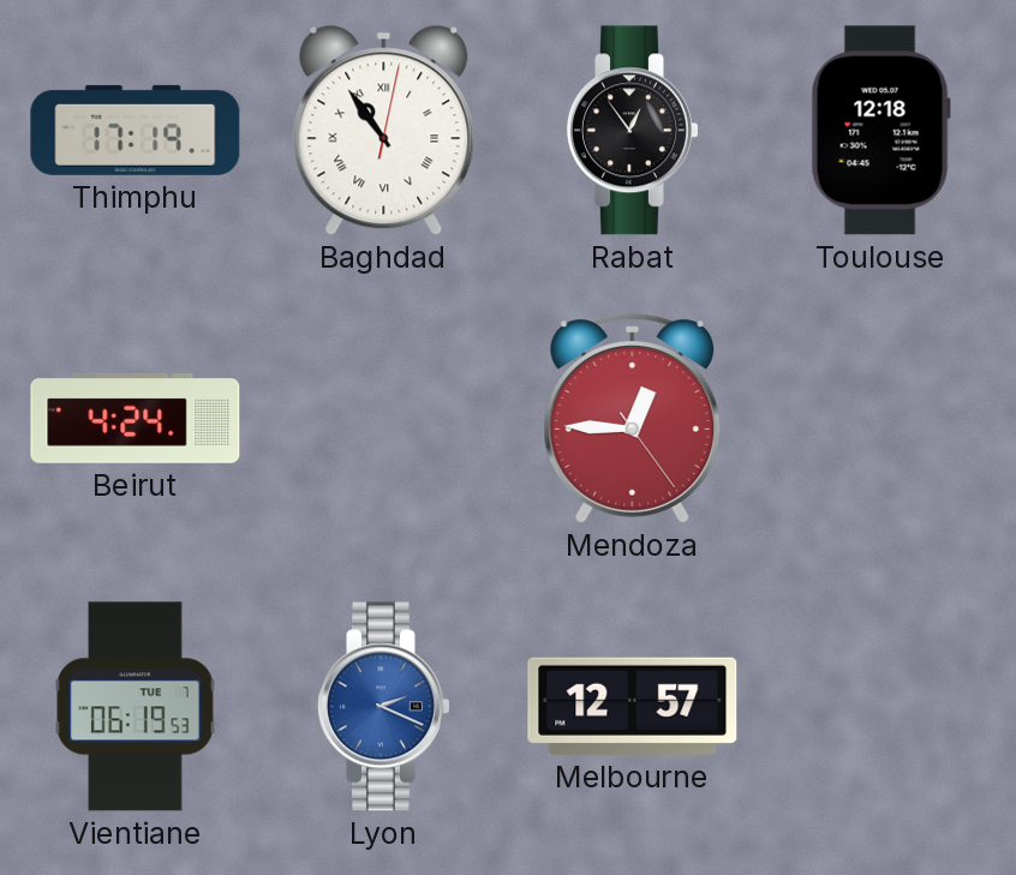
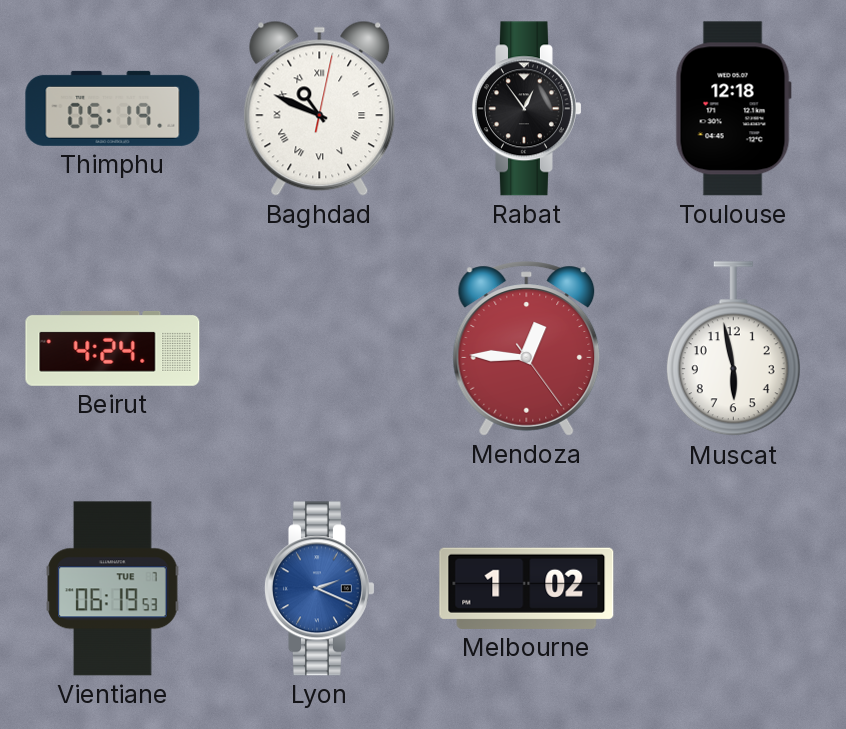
Thimphu: 17:19 -> 05:19 (113, 108)
Baghdad: 10:54 -> 10:49 (320, 108)
Muscat: none -> 5:58 (733, 349)
Melbourne: 12:57 -> 1:02 (527, 588)
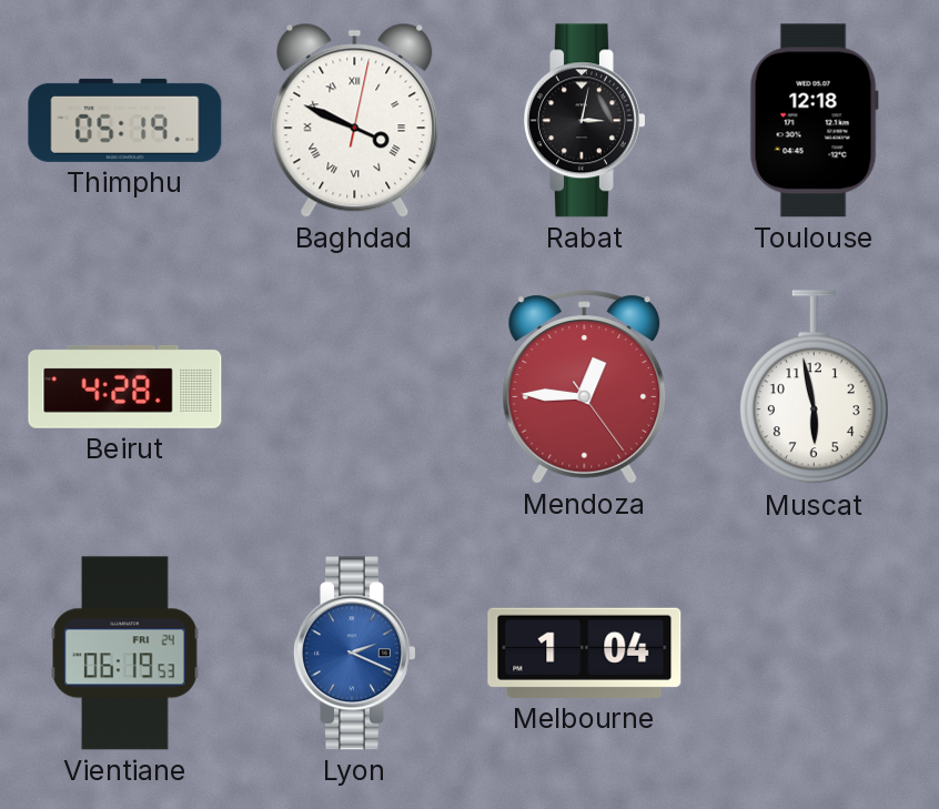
Baghdad: 10:49 -> 3:49 (355, 120)
Rabat: 12:54 -> 3:02 (584, 121)
Beirut: 4:24 -> 4:28 (125, 386)
Vientiane date: TUE 7 -> FRI 24 (125, 654)
Melbourne: 1:02 -> 1:04 (585, 653)
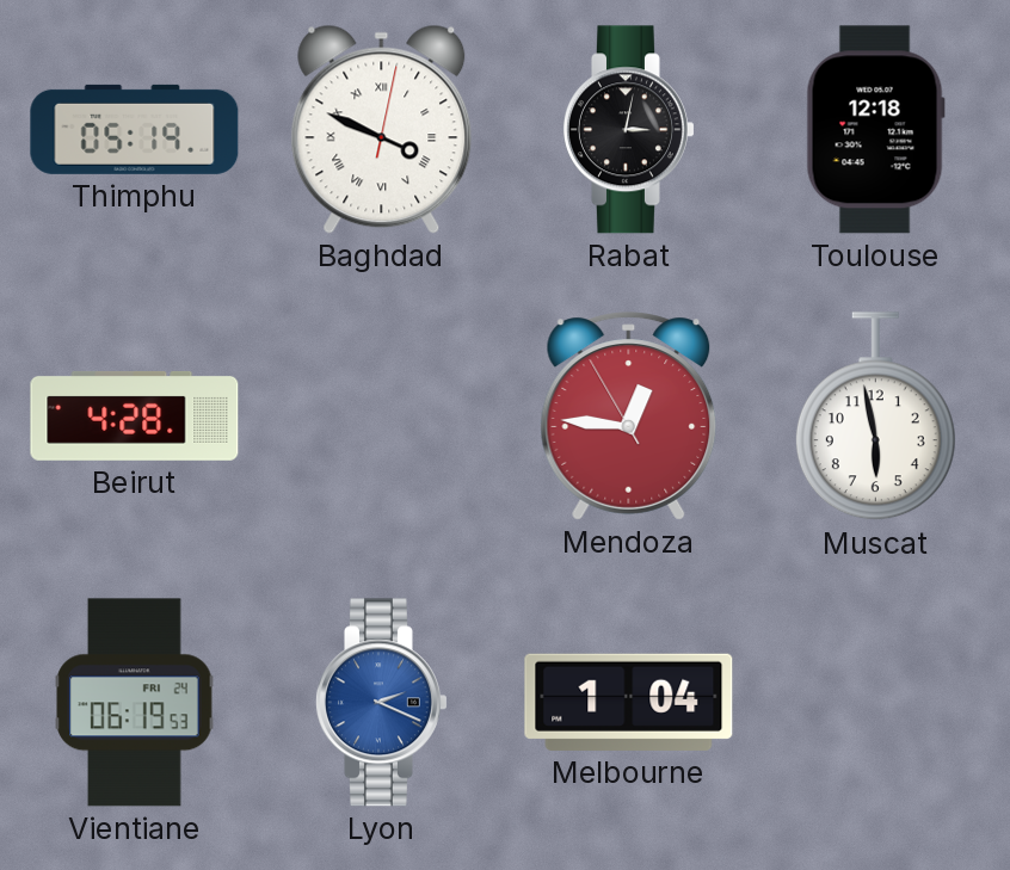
Mendoza: 12:45:24 -> 12:45:55 (629, 417)
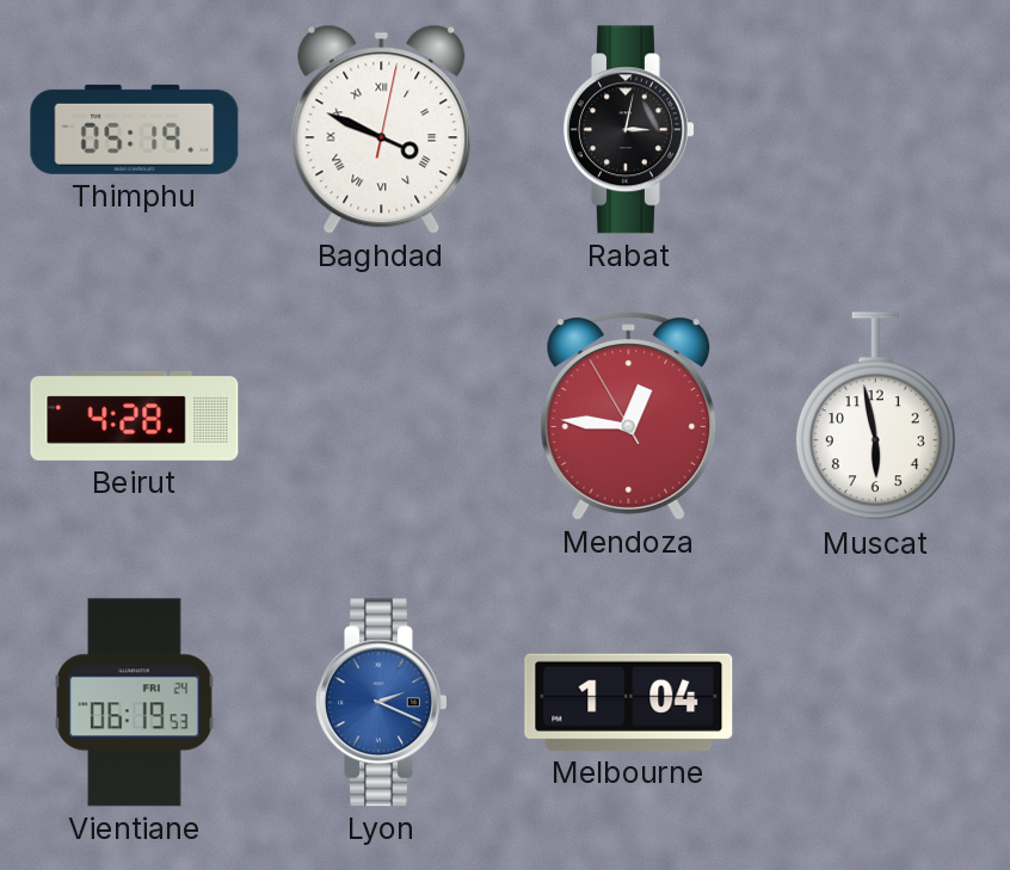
Toulouse: 12:18 -> none (875, 130)
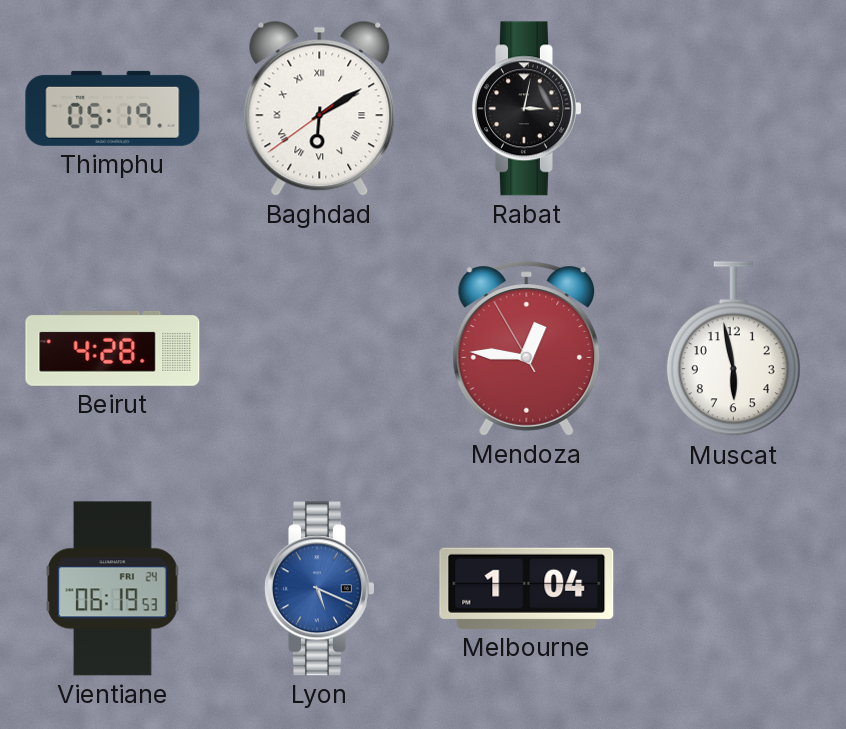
Baghdad: 3:49 -> 6:09 (320, 108)
Lyon: 2:19 -> 5:19 (319, 589)
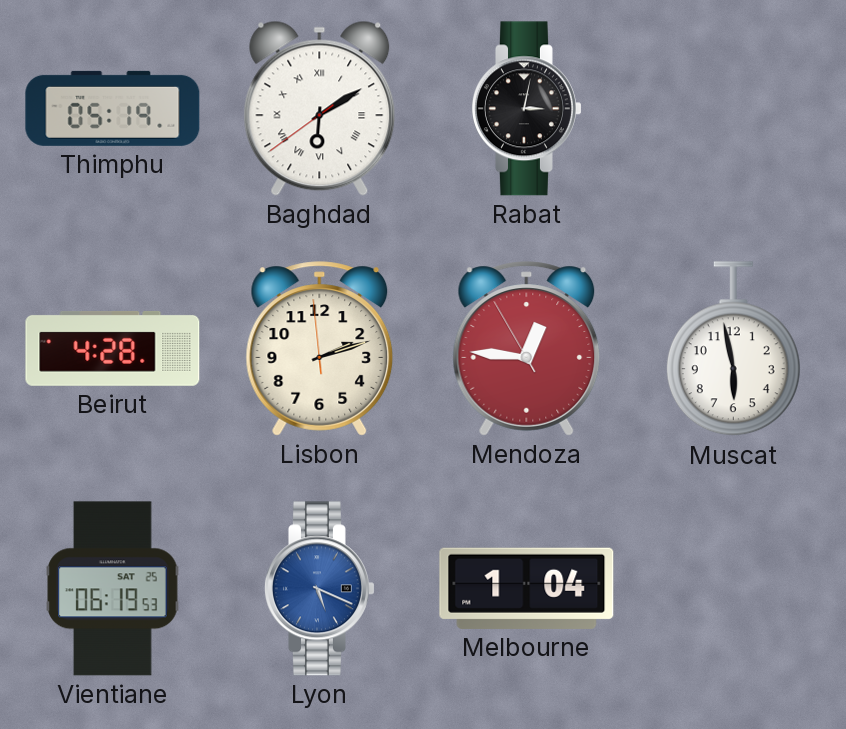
Lisbon: none -> 2:11 (320, 349)
Vientiane date: FRI 24 -> SAT 25 (113, 589)
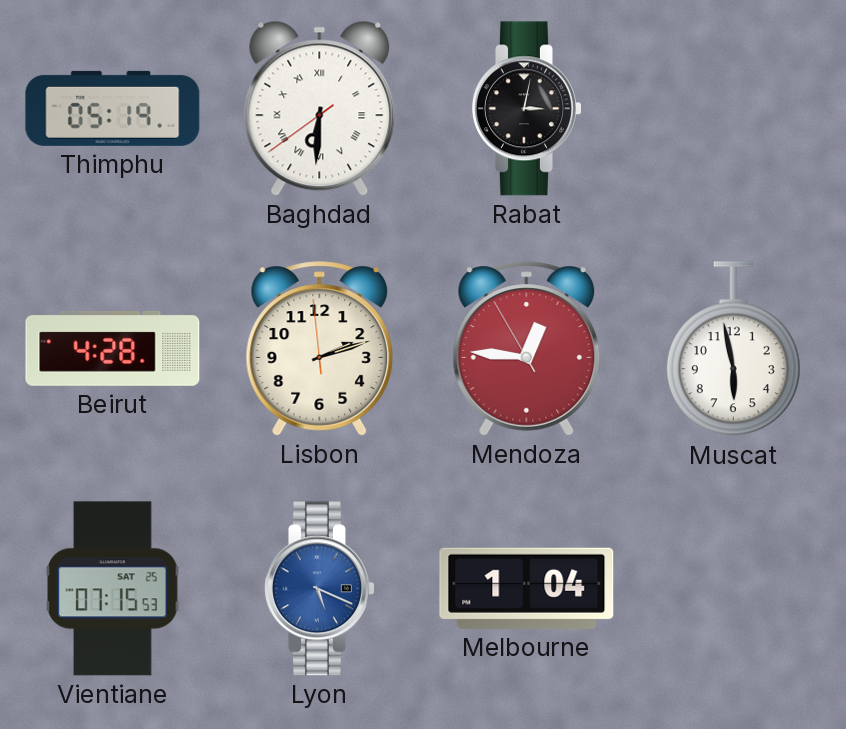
Baghdad: 6:09 -> 6:30 (320, 108)
Vientiane: 06:19 -> 07:15 (113, 589)
